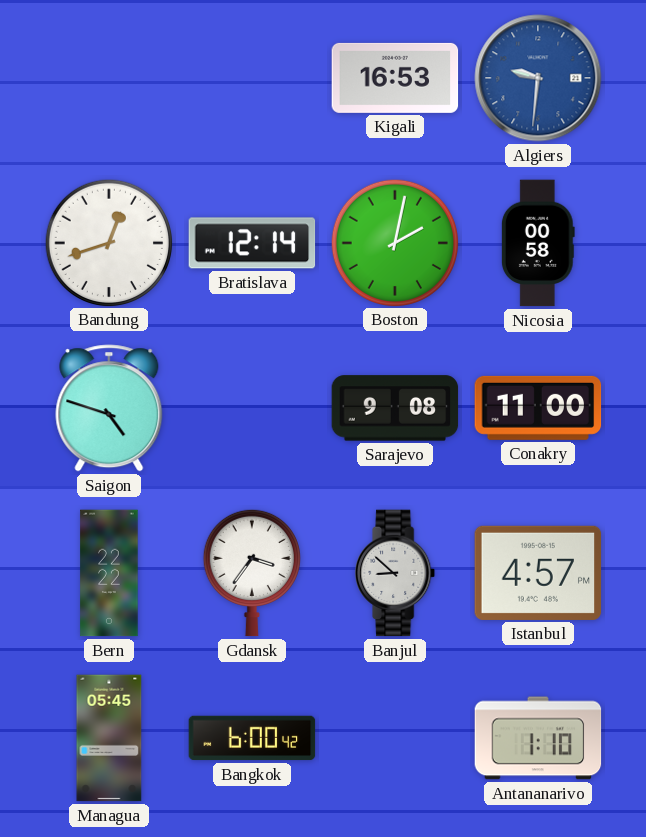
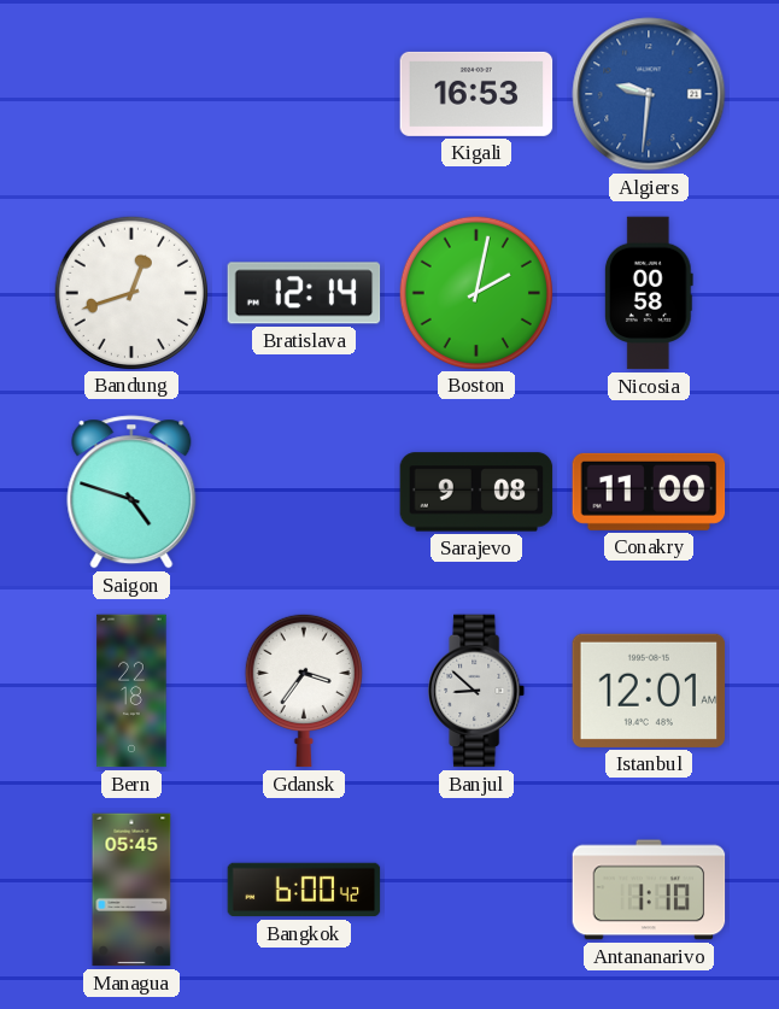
Bern: 22:22 -> 22:18 (131, 691)
Istanbul: 4:57 -> 12:01 (649, 691)
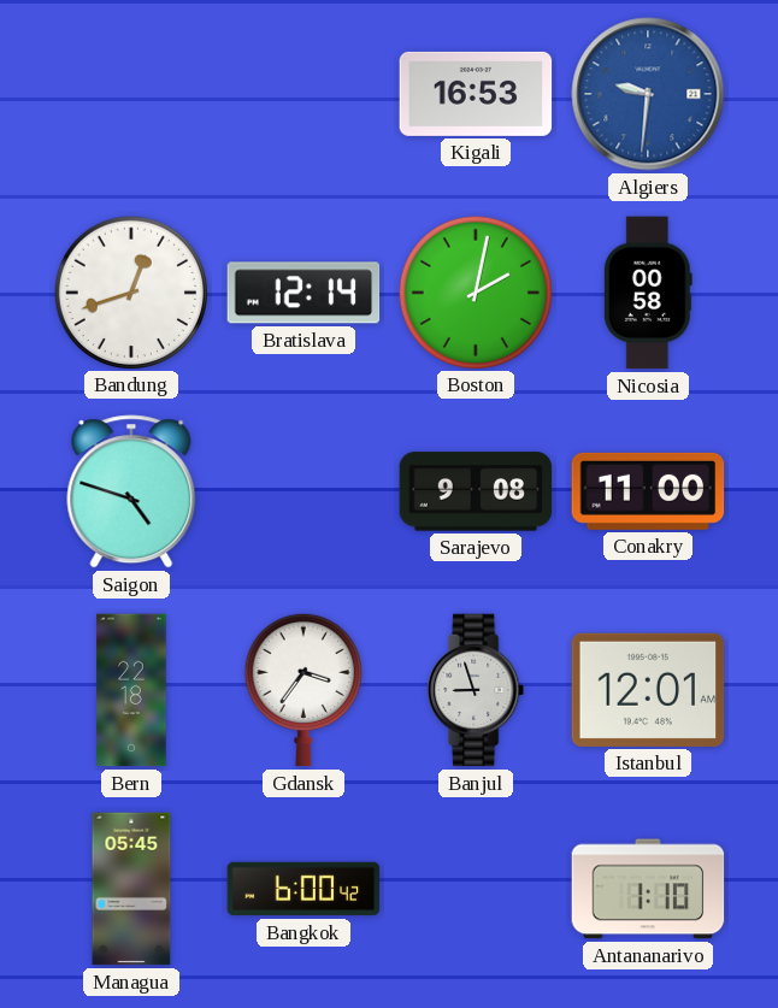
Banjul: 8:52 -> 8:57 (477, 690)
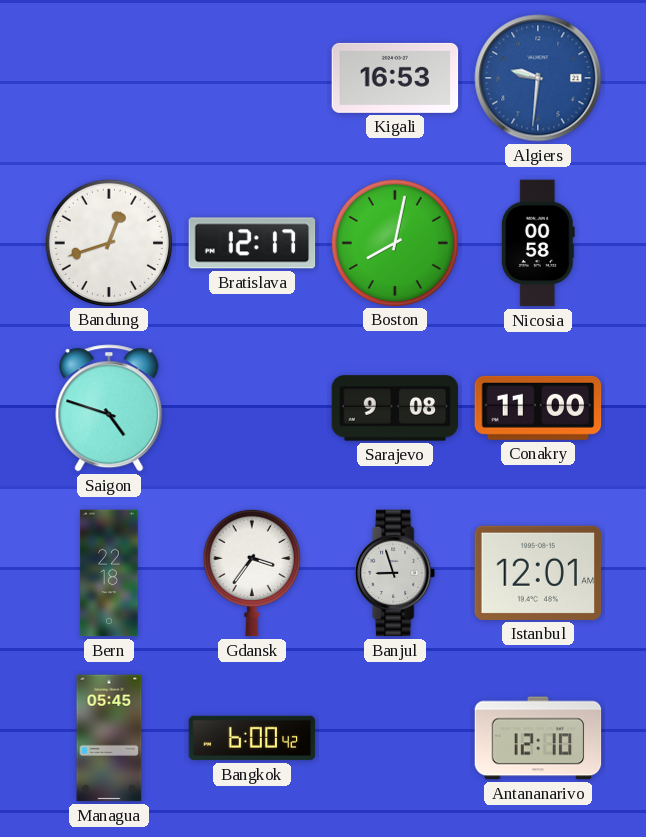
Bratislava: 12:14 -> 12:17 (252, 243)
Boston: 2:02 -> 8:02 (394, 242)
Antananarivo: 1:10 -> 12:10 (538, 738)
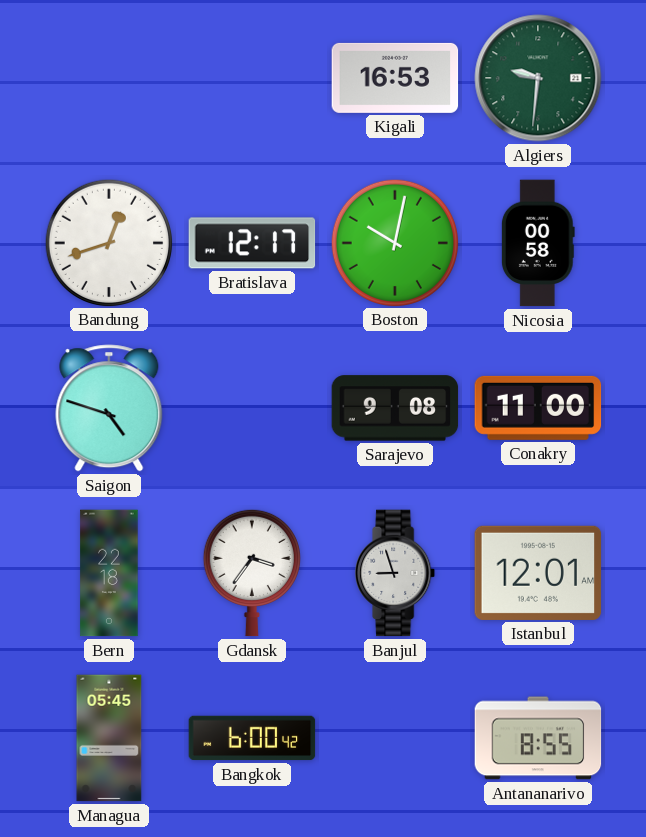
Algiers dial: blue -> green (538, 78)
Boston: 8:02 -> 10:02 (394, 242)
Antananarivo: 12:10 -> 8:55 (538, 738)
